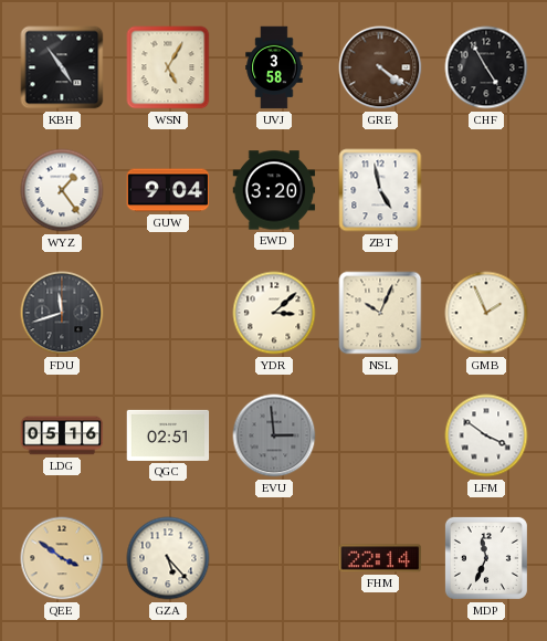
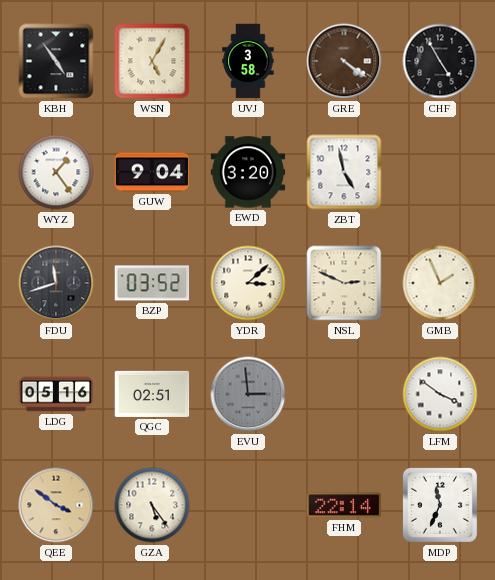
BZP: none -> 03:52 (152, 283)
NSL: 10:04 -> 2:49 (344, 283)
GZA: 5:23 -> 5:24 (152, 505)
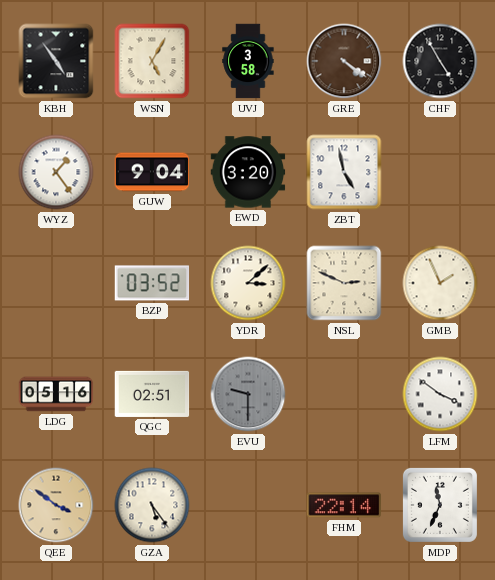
FDU: 11:42 -> none (56, 283)
EVU: 2:59 -> 9:30 (248, 394)
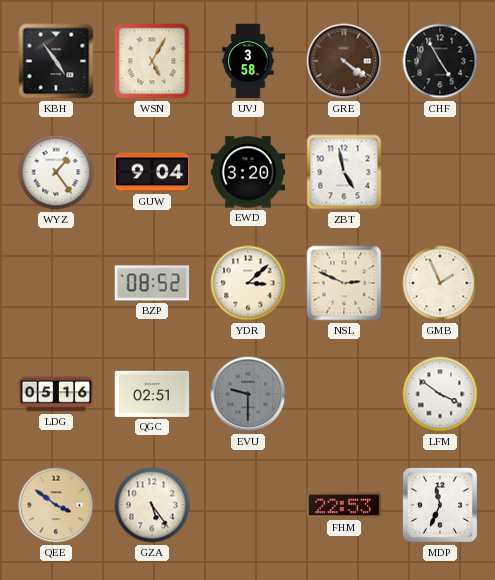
BZP: 03:52 -> 08:52 (152, 283)
FHM: 22:14 -> 22:53 (344, 505)
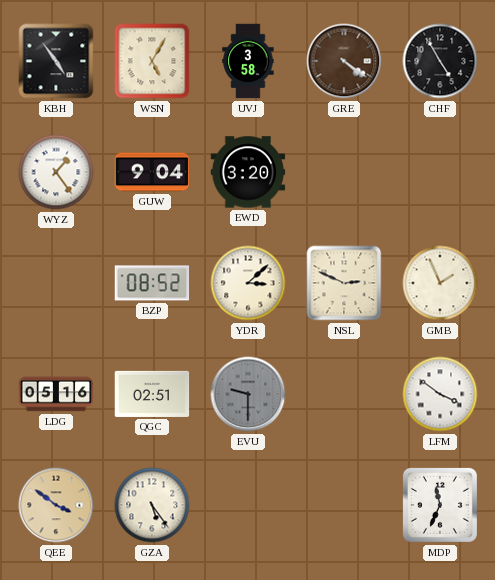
ZBT: 4:58 -> none (344, 172)
FHM: 22:53 -> none (344, 505)
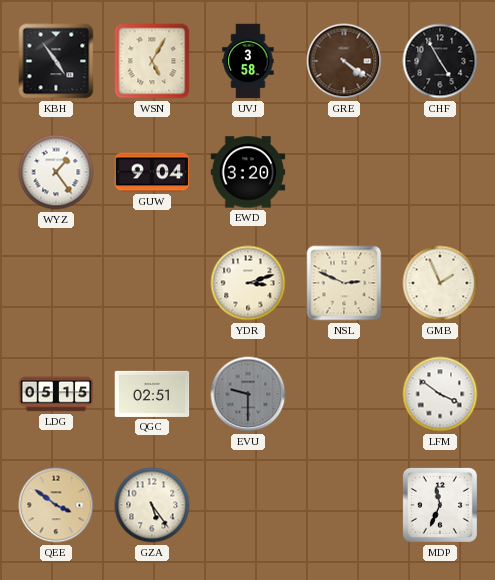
BZP: 08:52 -> none (152, 283)
YDR: 3:08 -> 3:12 (248, 283)
LDG: 05:16 -> 05:15 (56, 394)
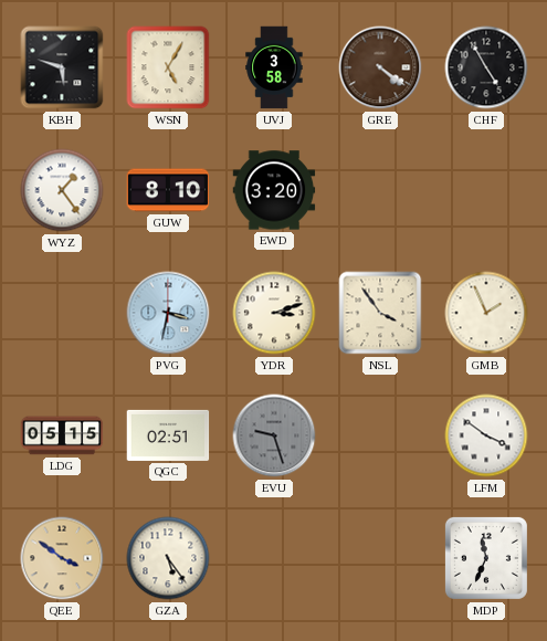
KBH: 4:54 -> 5:48 (62, 67)
GUW: 9:04 -> 8:10 (168, 190)
PVG: none -> 3:32 (168, 313)
NSL: 2:49 -> 3:54 (380, 313)
EVU: 9:30 -> 9:27 (274, 435)
